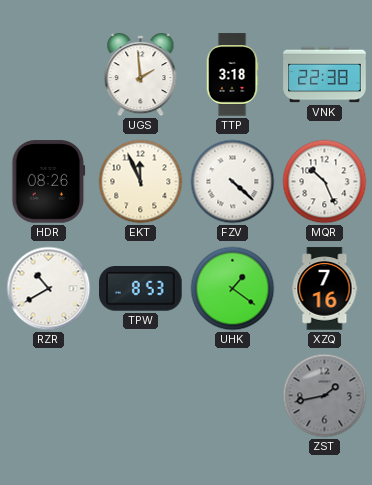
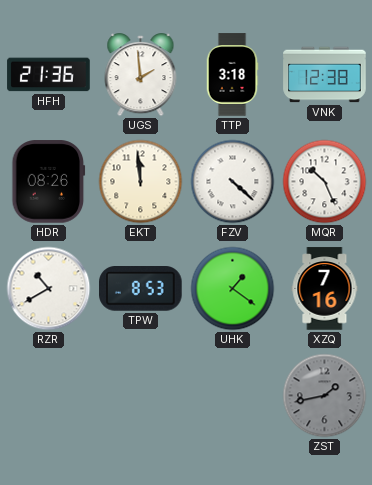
HFH: none -> 21:36 (49, 75)
VNK: 22:38 -> 12:38 (325, 75)
EKT: 11:56 -> 11:59 (141, 182)
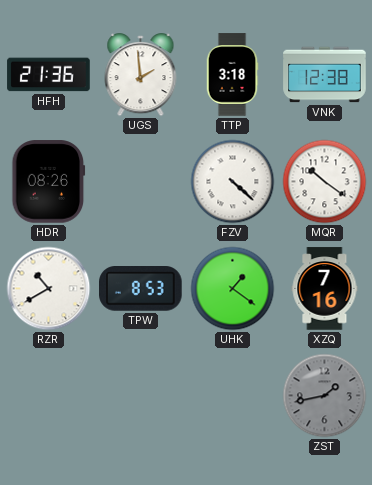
EKT: 11:59 -> none (141, 182)
MQR: 10:26 -> 10:21 (325, 182)
